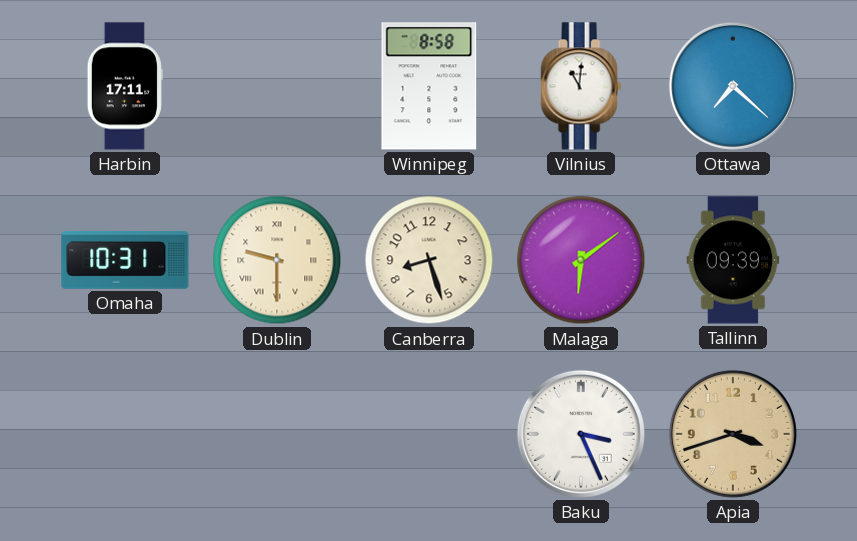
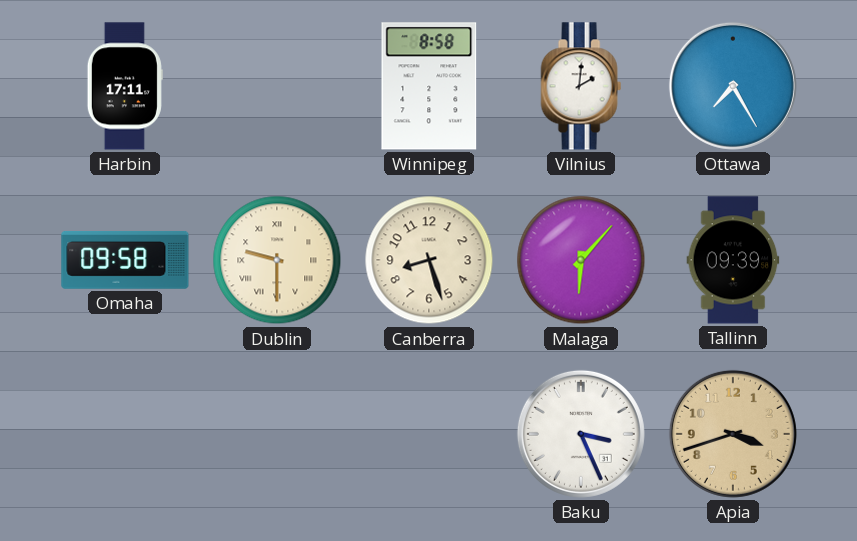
Vilnius: 11:01 -> 2:01 (581, 86)
Ottawa: 7:22 -> 7:25 (733, 86)
Omaha: 10:31 -> 09:58 (125, 260)
Malaga: 6:09 -> 6:07 (581, 260)
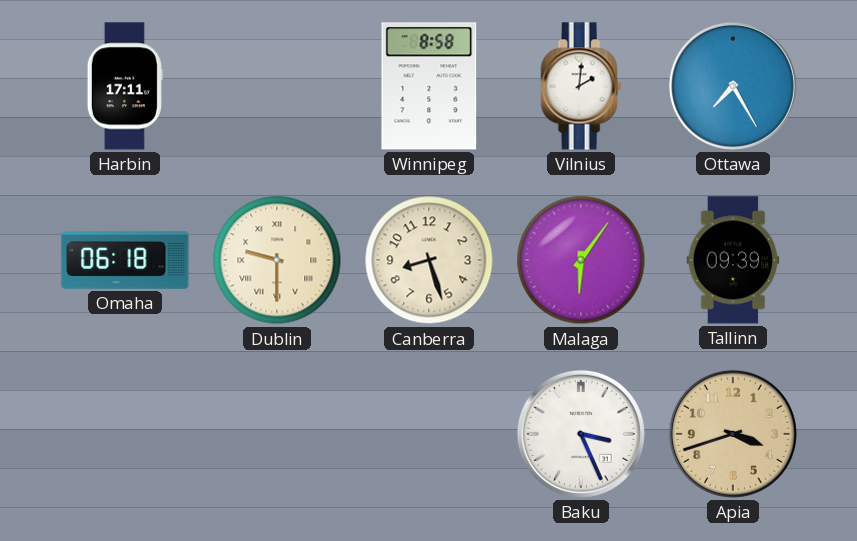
Omaha: 09:58 -> 06:18 (125, 260)
Malaga: 6:07 -> 6:06 (581, 260)
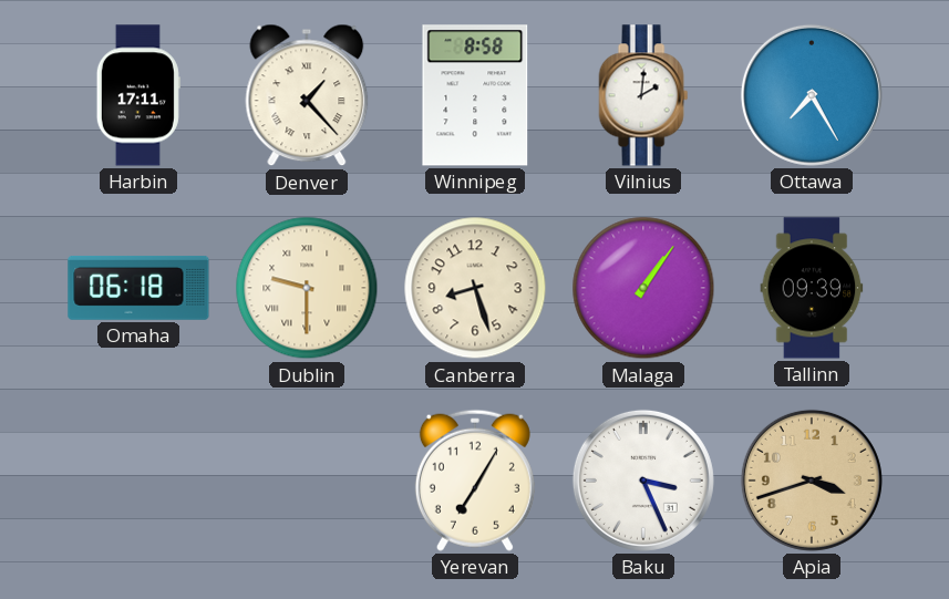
Denver: none -> 1:23 (307, 95)
Malaga: 6:06 -> 1:06 (643, 288)
Yerevan: none -> 7:05 (475, 481)
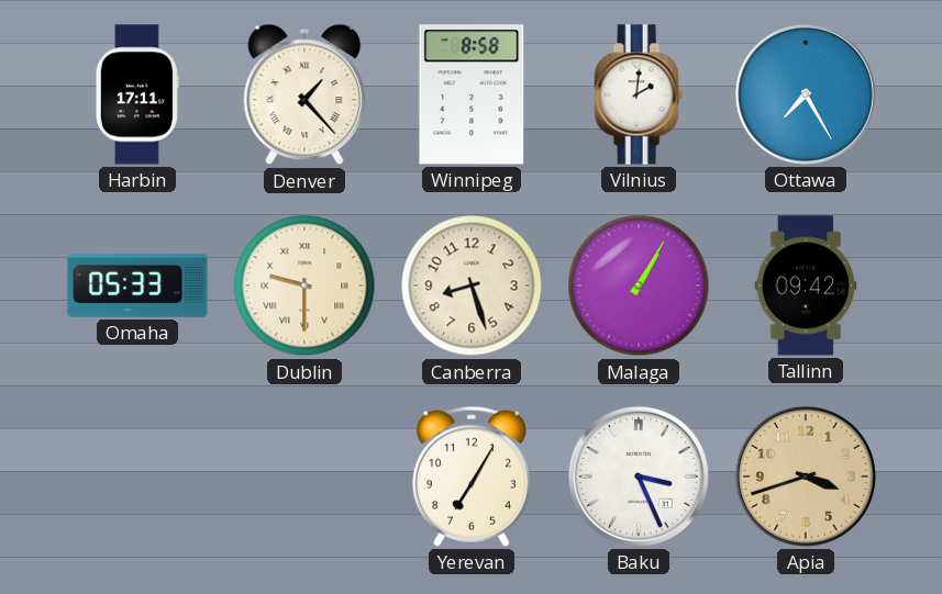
Omaha: 06:18 -> 05:33 (137, 285)
Malaga: 1:06 -> 1:05 (639, 285)
Tallinn: 09:39 -> 09:42 (806, 285)
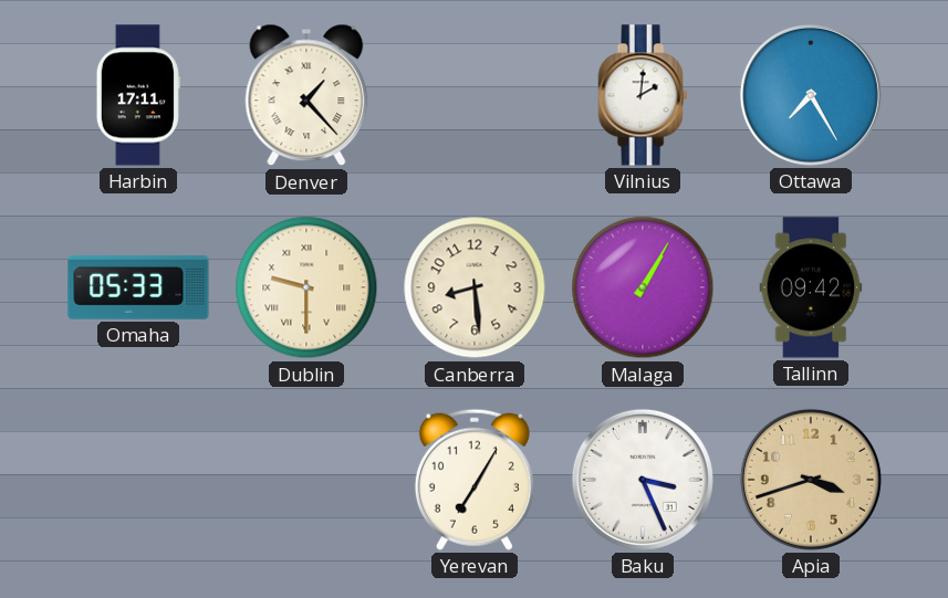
Winnipeg: 8:58 -> none (472, 94)
Canberra: 8:27 -> 8:29 (475, 287)
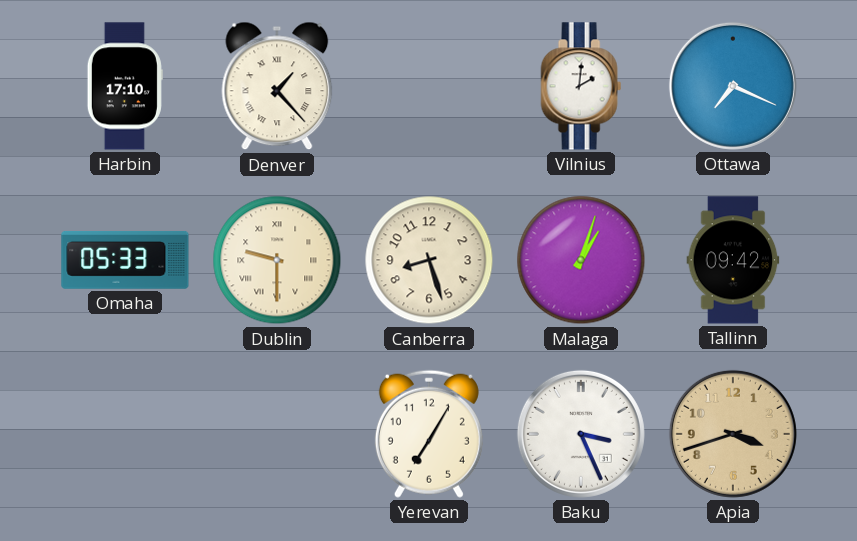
Harbin: 17:11 -> 17:10 (125, 86)
Ottawa: 7:25 -> 7:19 (733, 86)
Canberra: 8:29 -> 8:27 (429, 260)
Malaga: 1:05 -> 1:03 (581, 260)
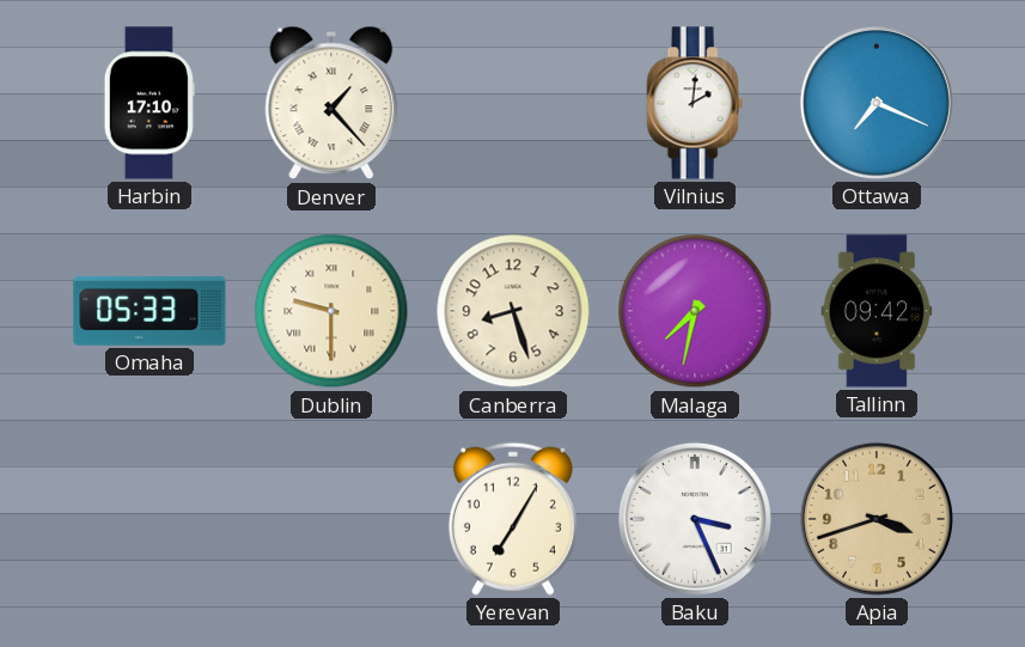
Malaga: 1:03 -> 7:32 (695, 311)
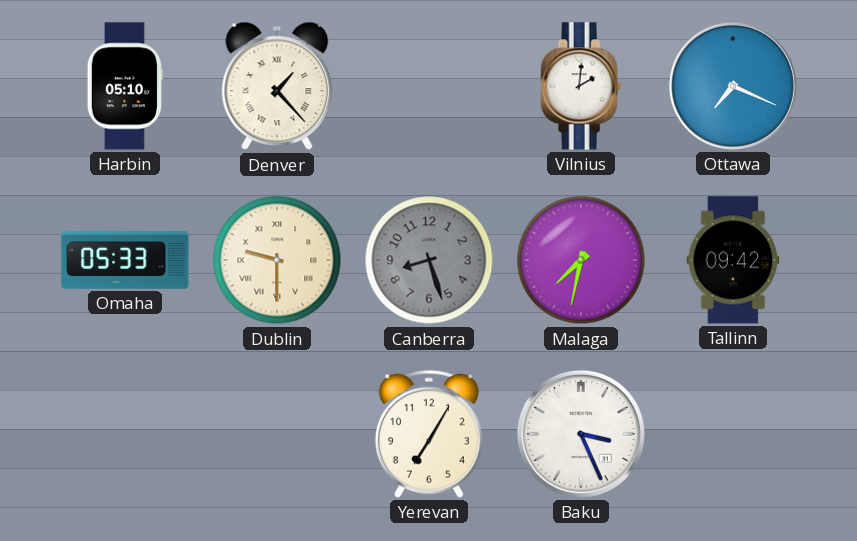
Harbin: 17:10 -> 05:10 (125, 86)
Canberra dial: cream -> grey (429, 260)
Apia: 3:42 -> none (877, 519)
